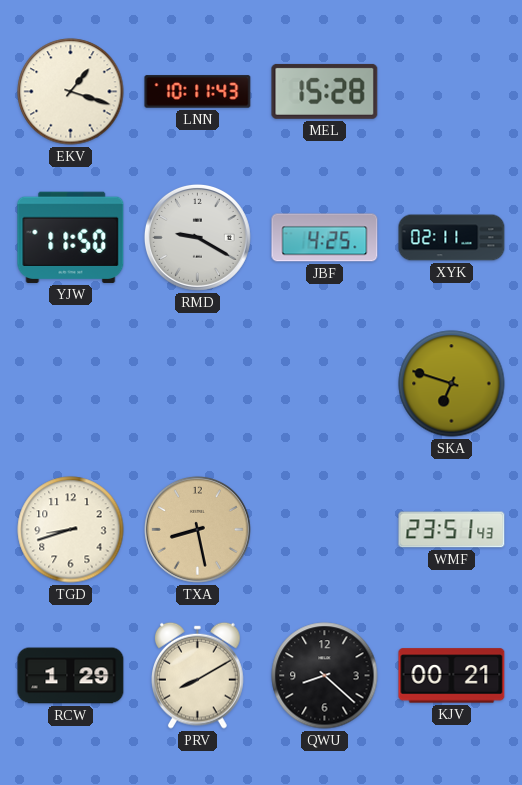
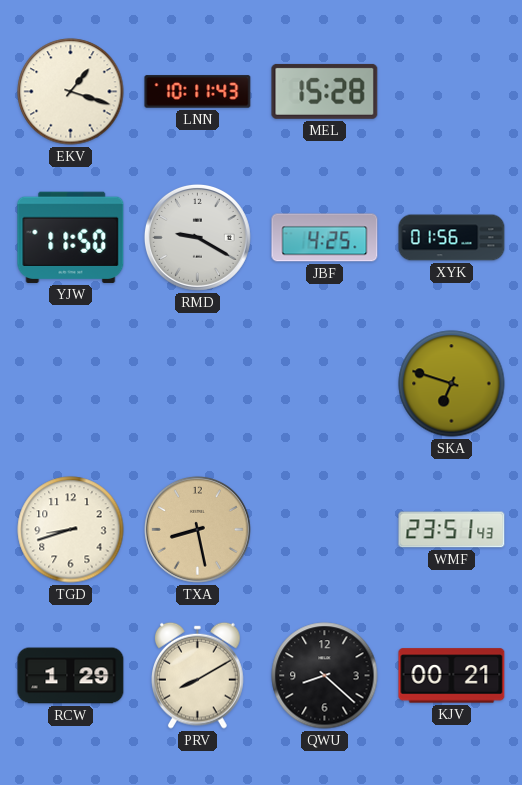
XYK: 02:11 -> 01:56 (452, 238)
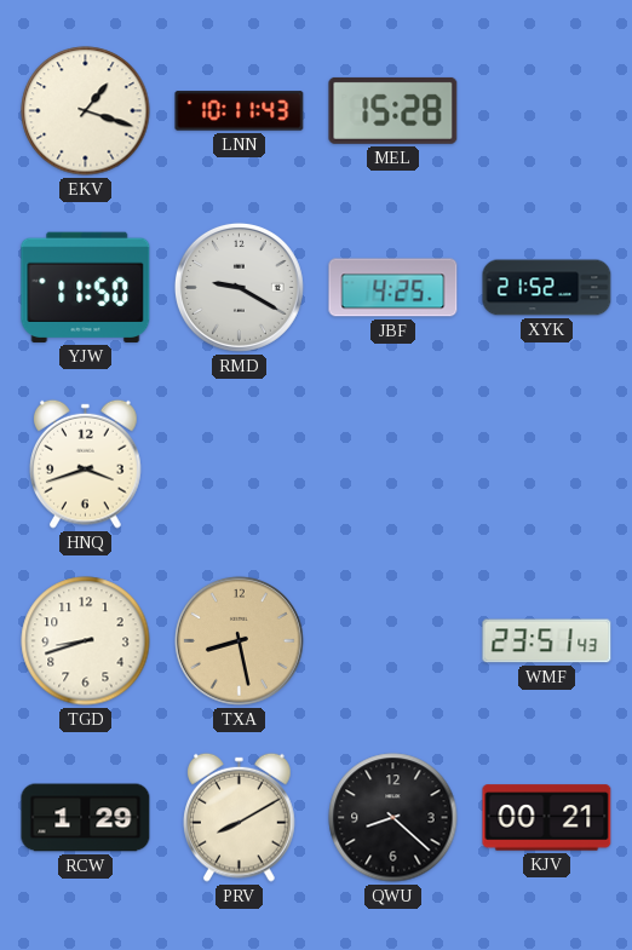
XYK: 01:56 -> 21:52 (547, 288)
HNQ: none -> 3:42 (86, 464)
SKA: 6:48 -> none (452, 384)
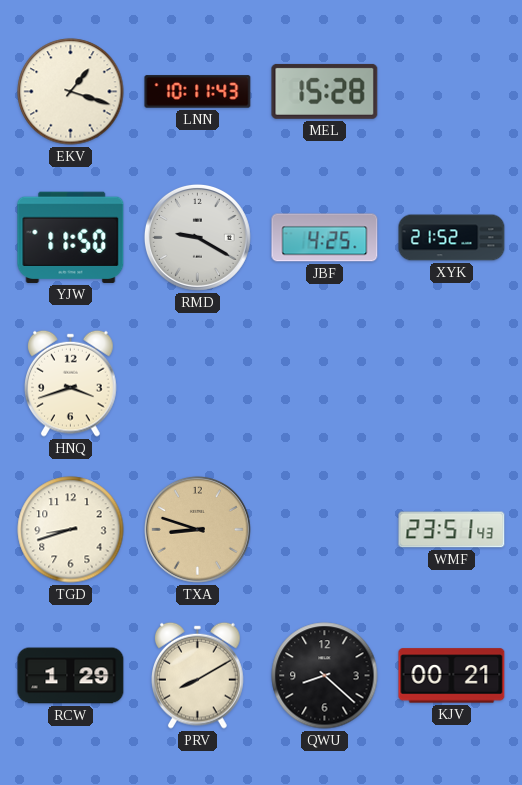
TXA: 8:28 -> 8:48 (197, 529)
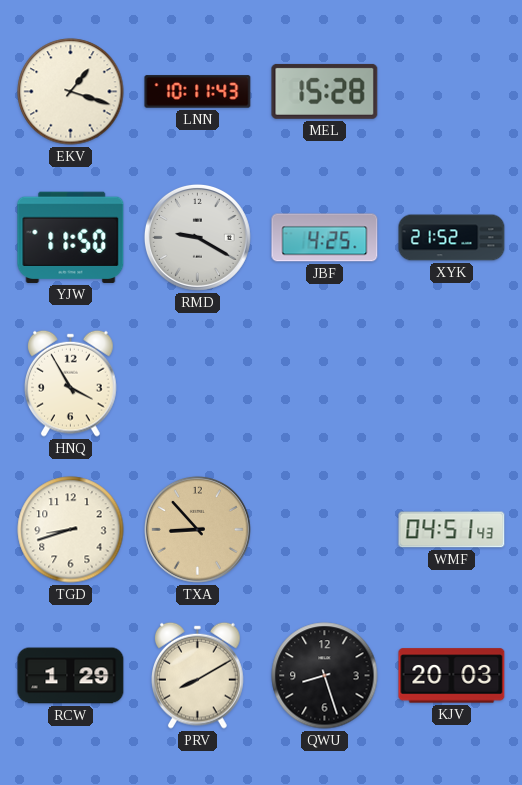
HNQ: 3:42 -> 3:55 (71, 383)
TXA: 8:48 -> 8:53 (197, 529)
WMF: 23:51 -> 04:51 (452, 530)
QWU: 8:22 -> 8:27 (325, 676)
KJV: 00:21 -> 20:03 (452, 676)
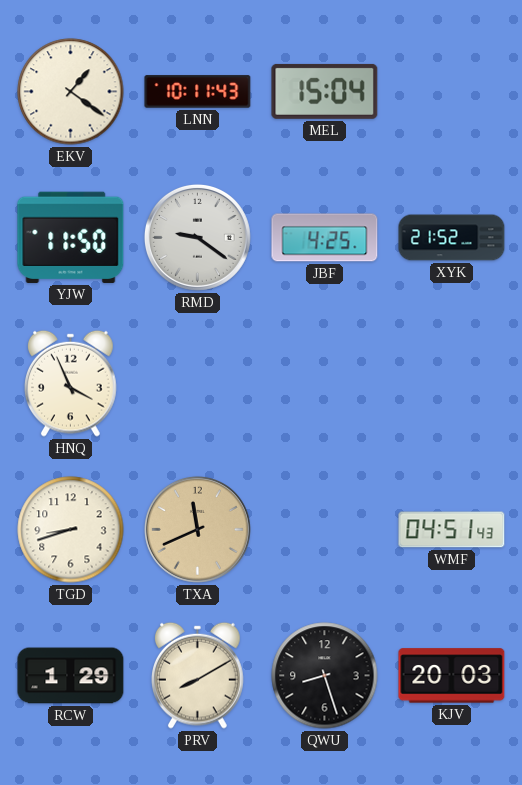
EKV: 1:18 -> 1:21 (71, 92)
MEL: 15:28 -> 15:04 (325, 91)
RMD: 9:20 -> 9:21 (197, 237)
HNQ: 3:55 -> 3:56 (71, 383)
TXA: 8:53 -> 11:41 (197, 529)
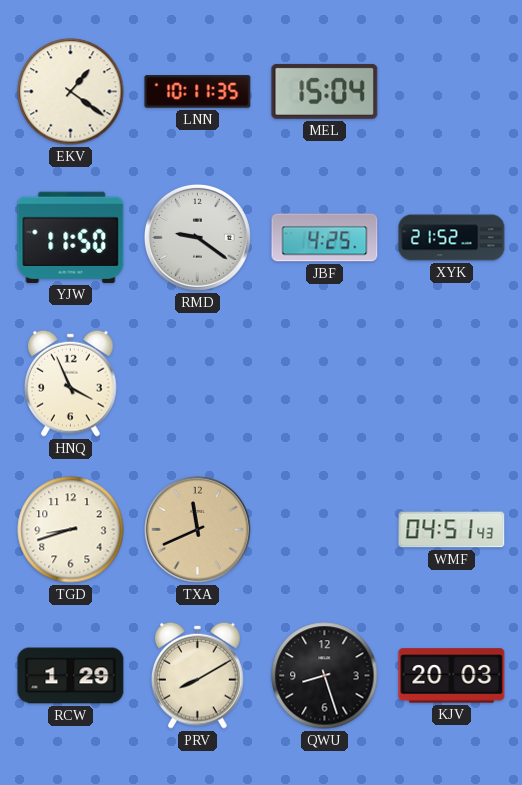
LNN: 10:11:43 -> 10:11:35 (198, 92)
